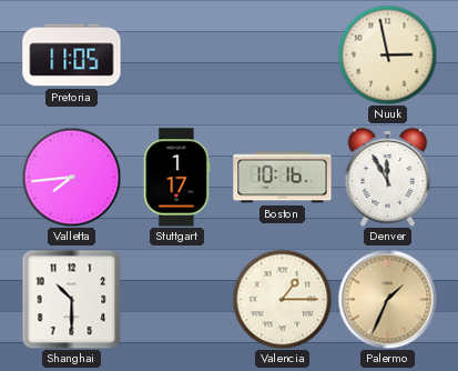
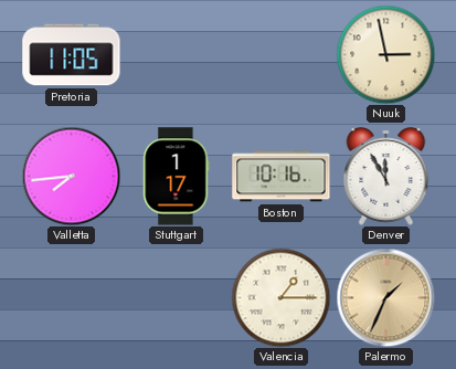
Shanghai: 10:30 -> none (71, 299)
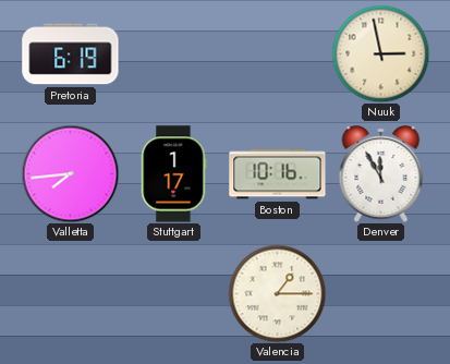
Pretoria: 11:05 -> 6:19 (71, 54)
Palermo: 1:34 -> none (385, 297)
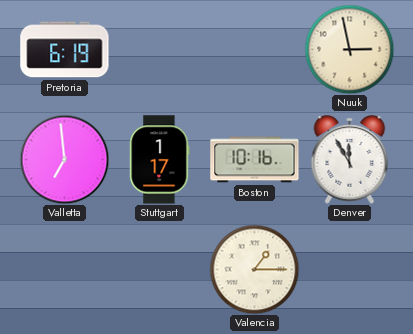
Valletta: 7:44 -> 6:59 (64, 159)
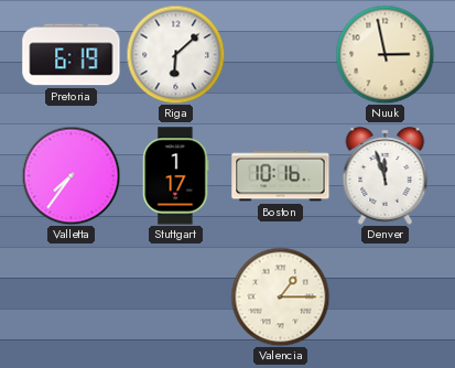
Riga: none -> 6:08 (175, 54)
Valletta: 6:59 -> 7:36 (71, 175)
Denver: 11:55 -> 11:57 (386, 176)
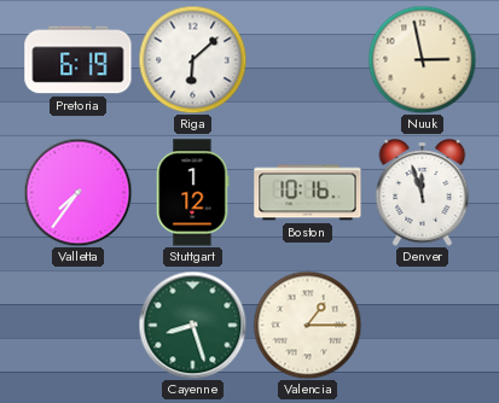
Stuttgart: 1:17 -> 1:12 (193, 193)
Cayenne: none -> 8:27 (192, 325)
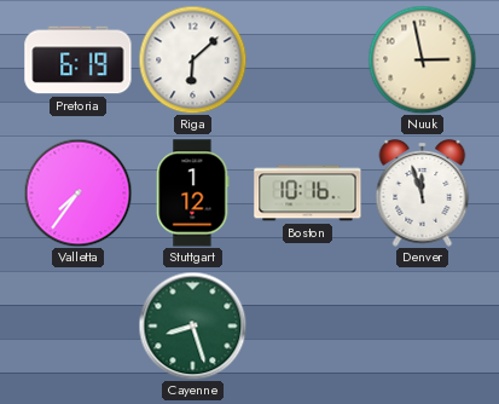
Valencia: 1:15 -> none (307, 325)
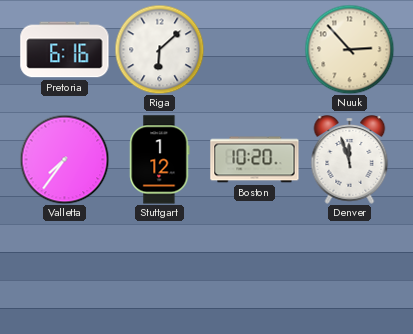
Pretoria: 6:19 -> 6:16 (65, 50)
Nuuk: 2:58 -> 2:53 (349, 49)
Boston: 10:16 -> 10:20 (255, 160)
Cayenne: 8:27 -> none (192, 325)
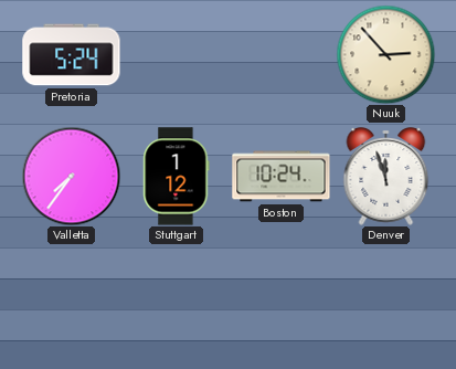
Pretoria: 6:16 -> 5:24 (72, 55)
Riga: 6:08 -> none (159, 49)
Boston: 10:20 -> 10:24 (282, 177)
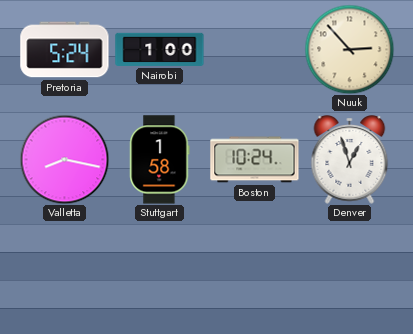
Nairobi: none -> 1:00 (160, 49)
Valletta: 7:36 -> 8:17 (64, 159)
Stuttgart: 1:12 -> 1:58 (160, 160)
Denver: 11:57 -> 12:57 (350, 160)
